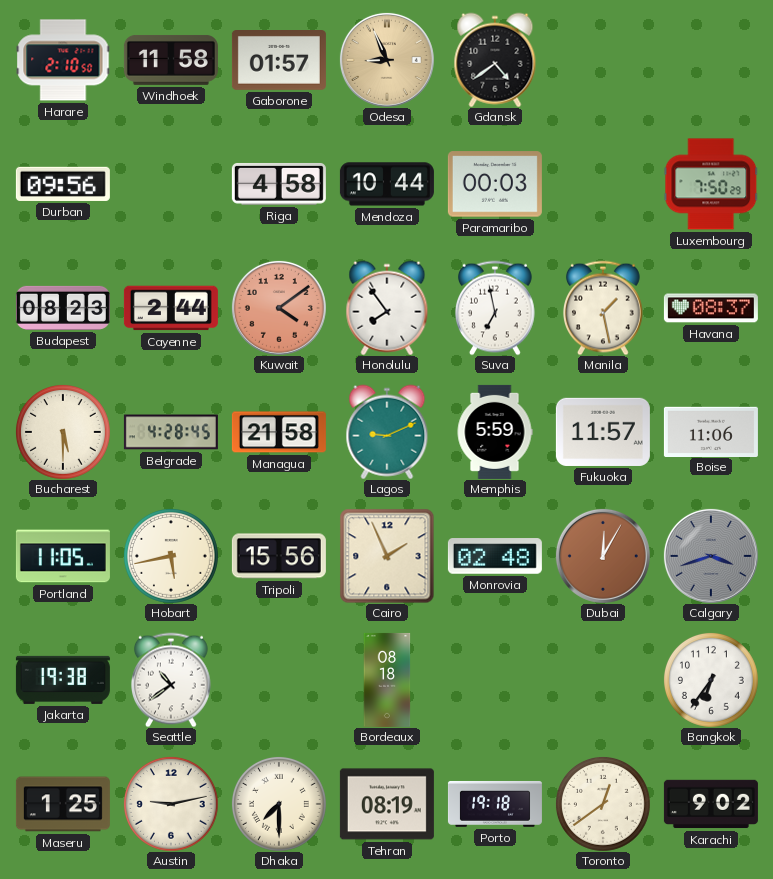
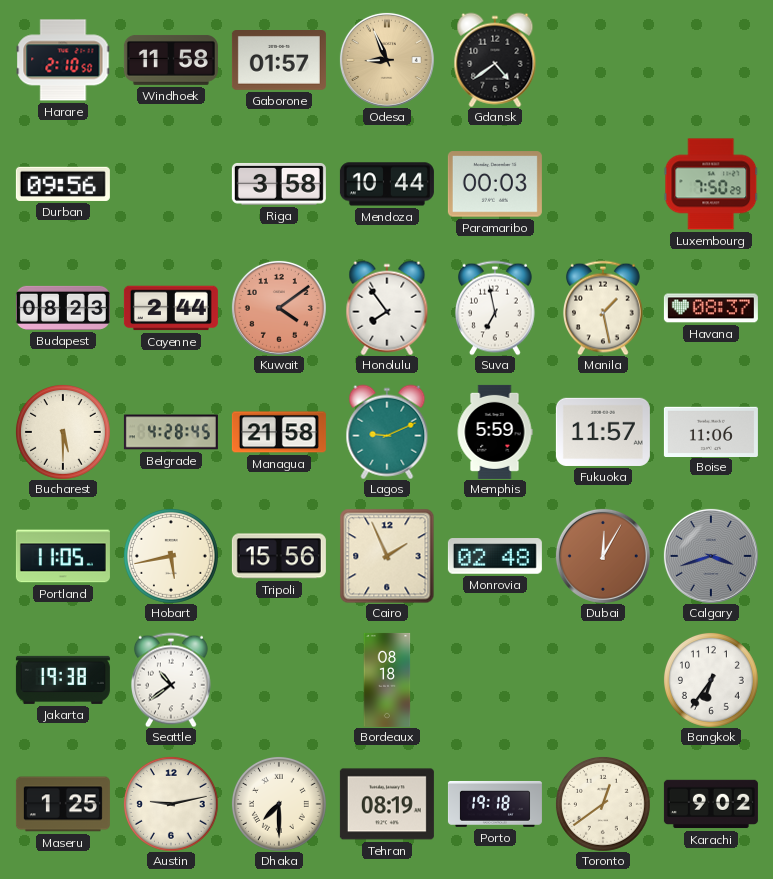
Riga: 4:58 -> 3:58 (279, 184)
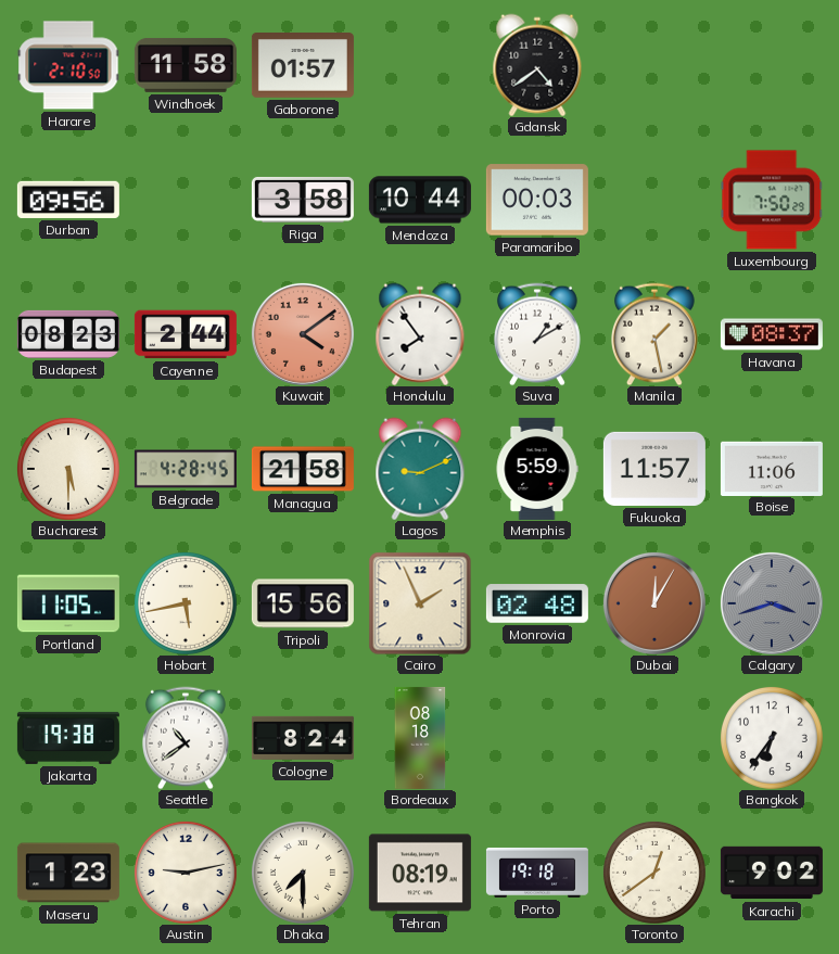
Odesa: 8:56 -> none (387, 60)
Suva: 6:58 -> 1:10 (537, 334)
Cologne: none -> 8:24 (303, 738)
Maseru: 1:25 -> 1:23 (68, 873)
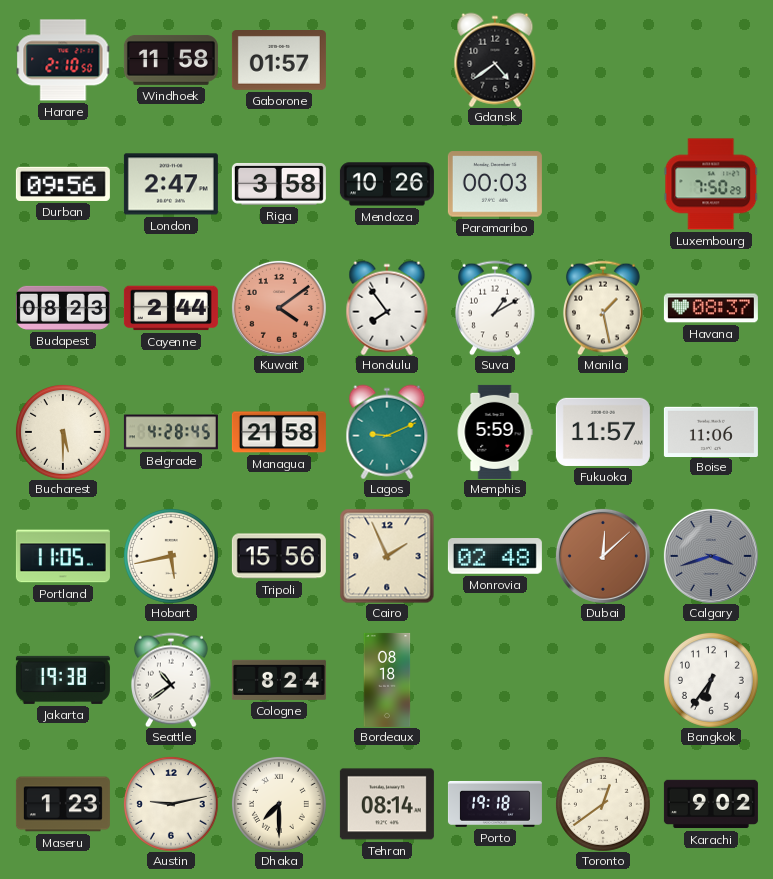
London: none -> 2:47 (171, 184)
Mendoza: 10:44 -> 10:26 (387, 184)
Dubai: 12:05 -> 12:08 (603, 556)
Tehran: 08:19 -> 08:14 (387, 804)
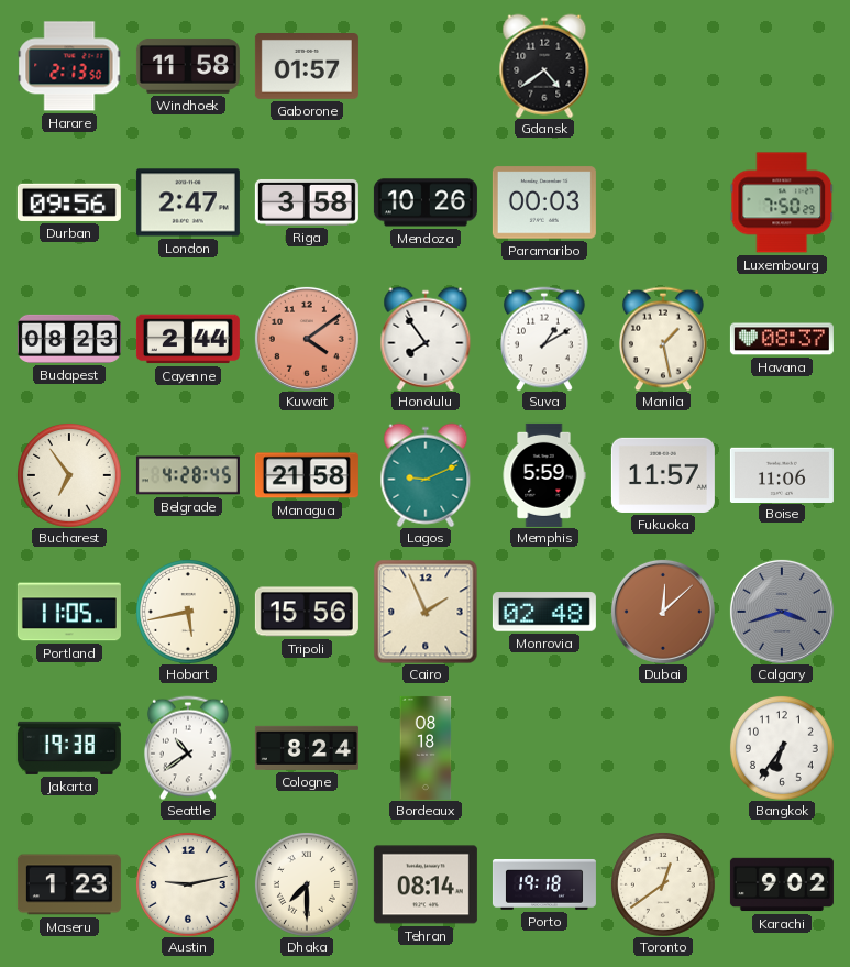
Harare: 2:10 -> 2:13 (69, 66)
Bucharest: 5:30 -> 6:54 (69, 475)
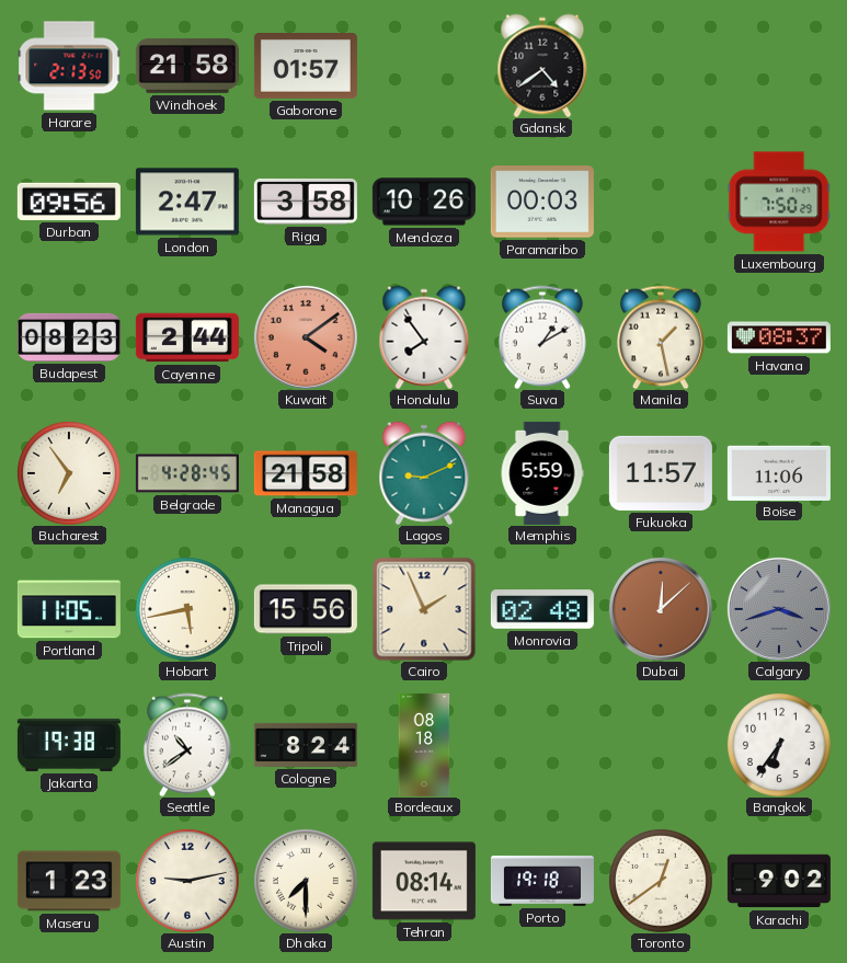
Windhoek: 11:58 -> 21:58 (187, 66)
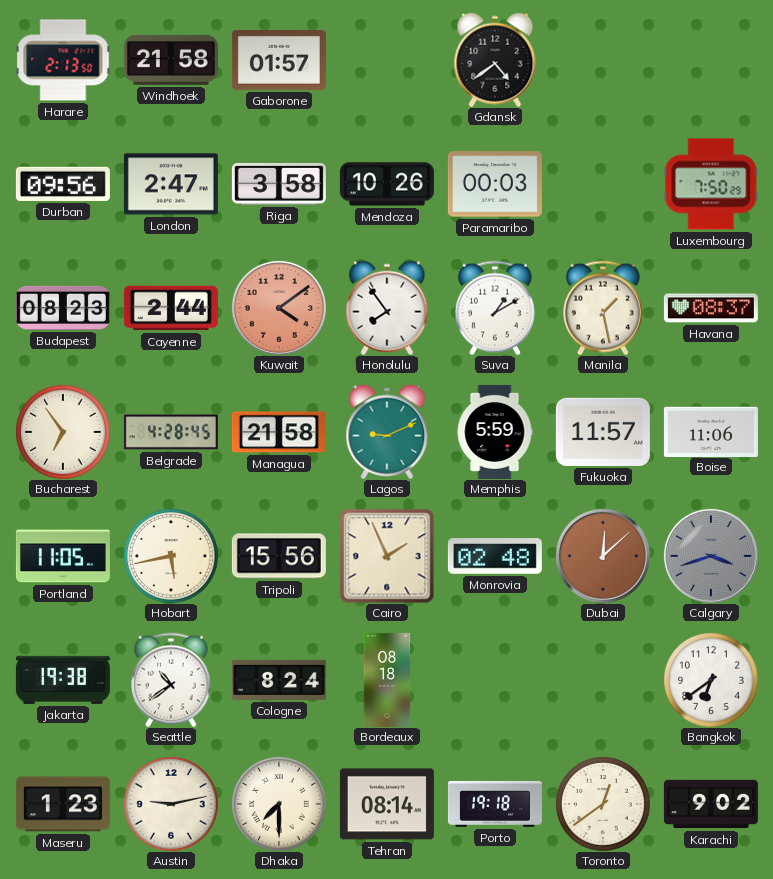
Bangkok: 6:36 -> 6:39 (711, 680)
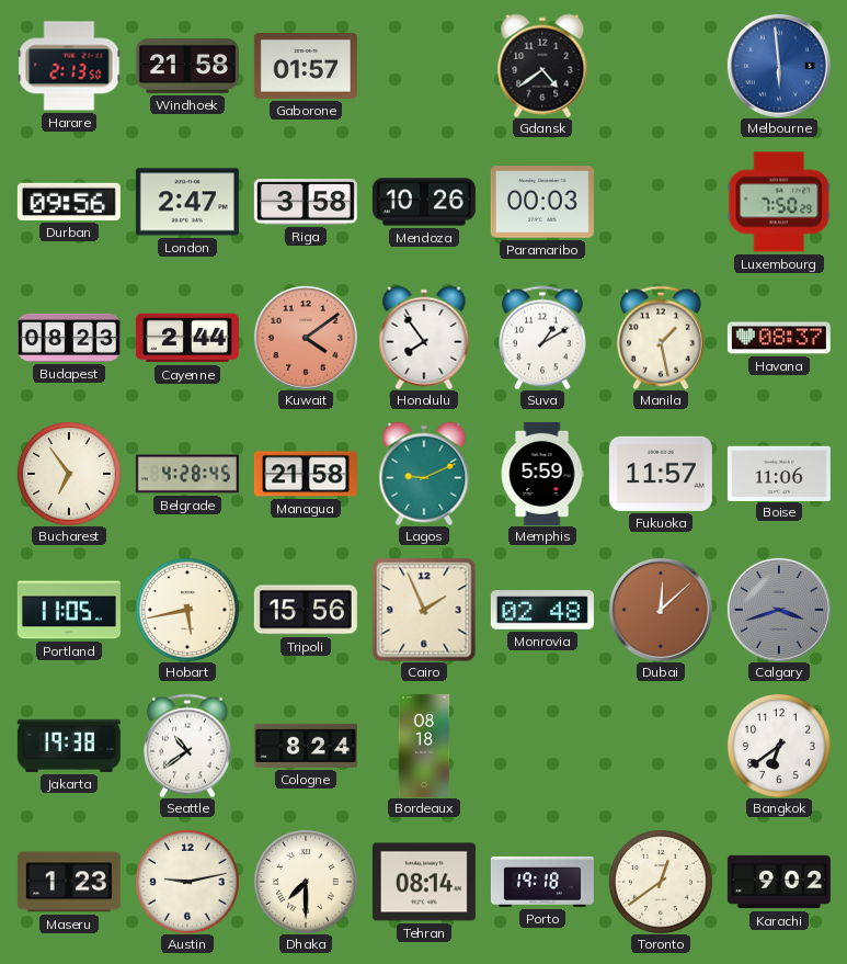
Melbourne: none -> 5:59 (779, 66)
